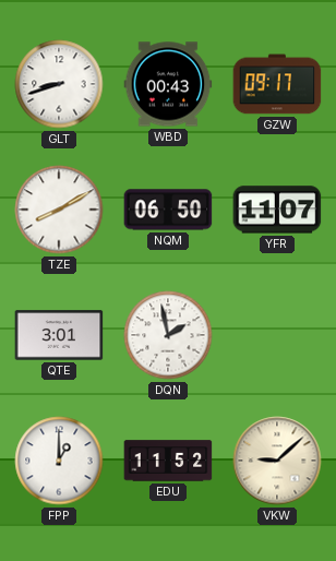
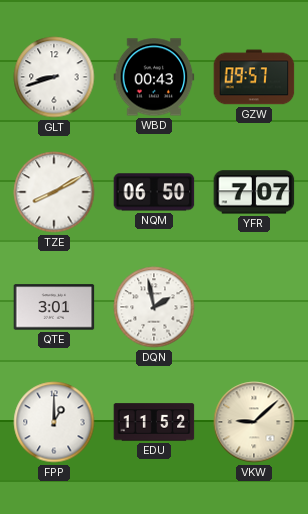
GZW: 09:17 -> 09:57 (254, 77)
YFR: 11:07 -> 7:07 (254, 192)
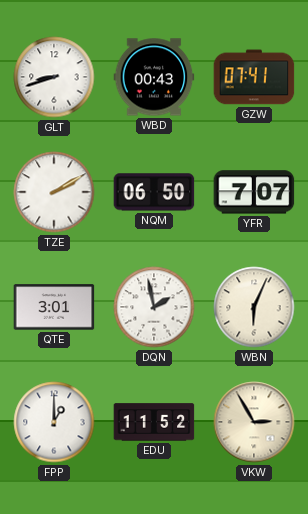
GZW: 09:57 -> 07:41 (254, 77)
TZE: 8:10 -> 2:10 (54, 192)
WBN: none -> 6:04 (254, 307)
VKW: 9:08 -> 2:55 (254, 422)
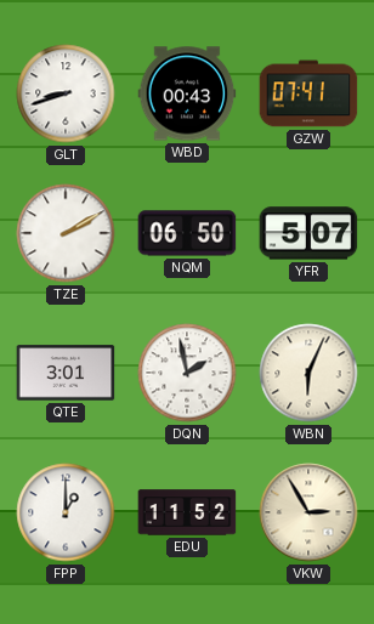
YFR: 7:07 -> 5:07 (308, 233)
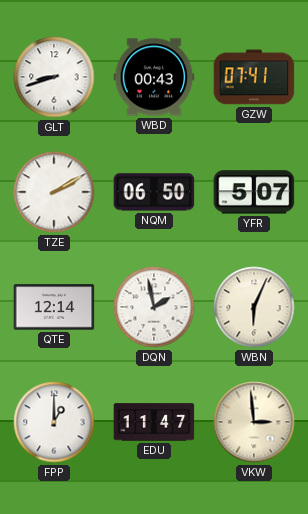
QTE: 3:01 -> 12:14 (54, 307)
EDU: 11:52 -> 11:47 (154, 422)
VKW: 2:55 -> 2:59 (254, 422)
